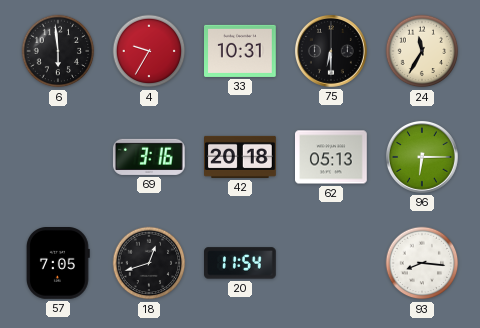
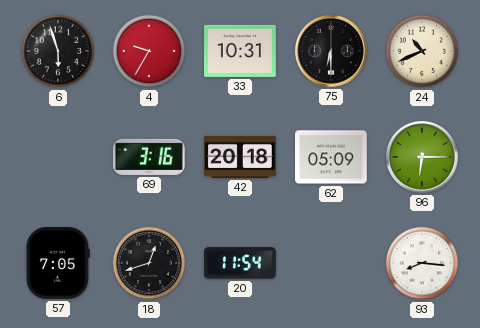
6: 5:59 -> 5:57 (58, 51)
24: 11:35 -> 10:41 (422, 51)
62: 05:13 -> 05:09 (332, 157)
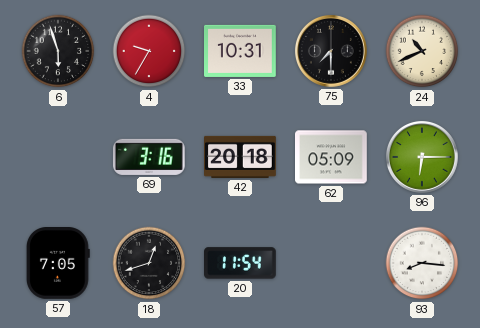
75: 6:30 -> 7:30 (331, 51)
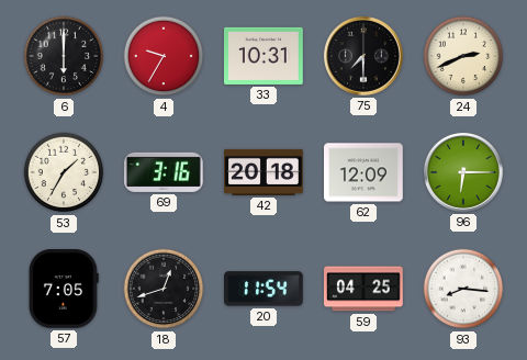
6: 5:57 -> 6:00 (64, 56)
24: 10:41 -> 2:41 (463, 56)
53: none -> 1:35 (64, 172)
62: 05:09 -> 12:09 (365, 172)
59: none -> 04:25 (365, 289)
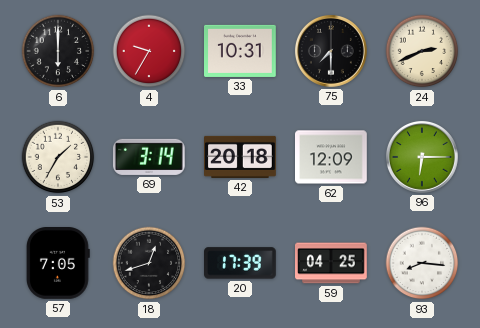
69: 3:16 -> 3:14 (149, 157)
20: 11:54 -> 17:39 (241, 263)
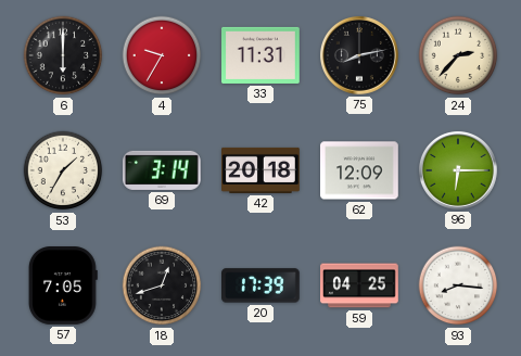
33: 10:31 -> 11:31 (262, 55)
75: 7:30 -> 8:13 (359, 55)
24: 2:41 -> 2:37 (458, 55)
